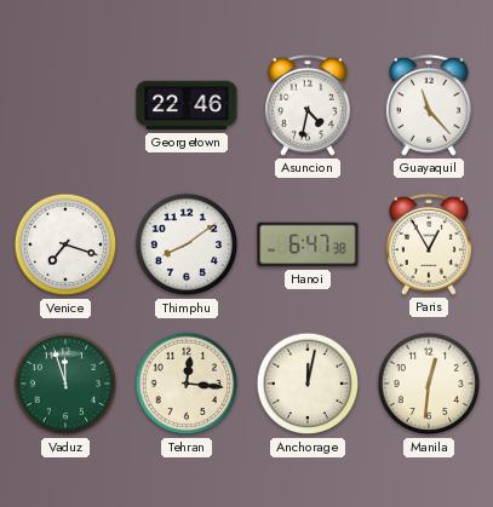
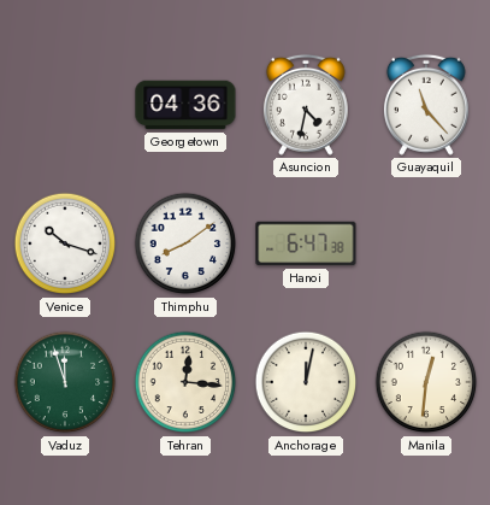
Georgetown: 22:46 -> 04:36 (185, 105)
Venice: 7:18 -> 10:18 (65, 243)
Paris: 12:55 -> none (429, 244)
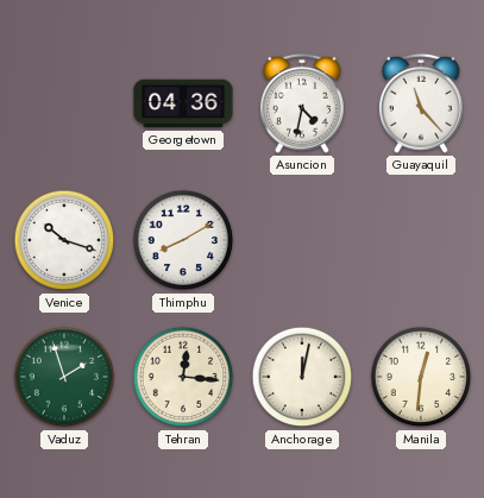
Thimphu: 8:09 -> 8:10 (183, 240)
Hanoi: 6:47 -> none (306, 243)
Vaduz: 11:57 -> 1:57 (64, 377)
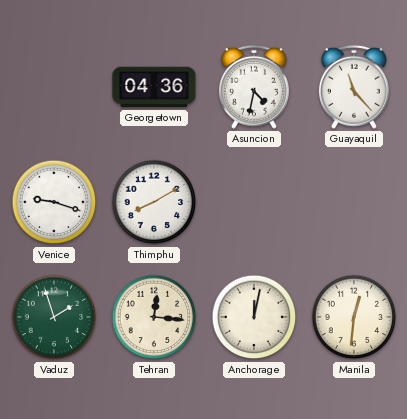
Venice: 10:18 -> 9:18 (54, 202)
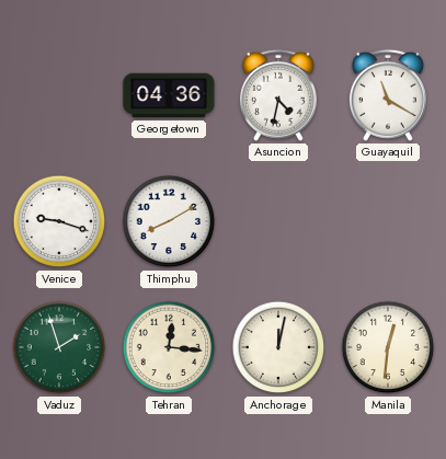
Guayaquil: 11:23 -> 11:20 (388, 95)
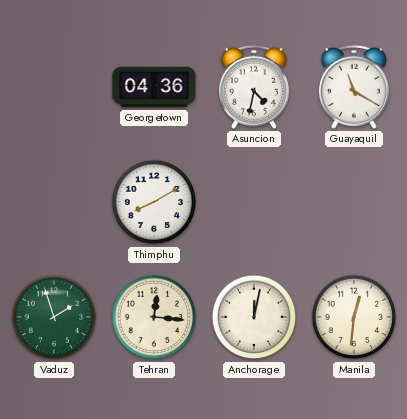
Venice: 9:18 -> none (59, 221)
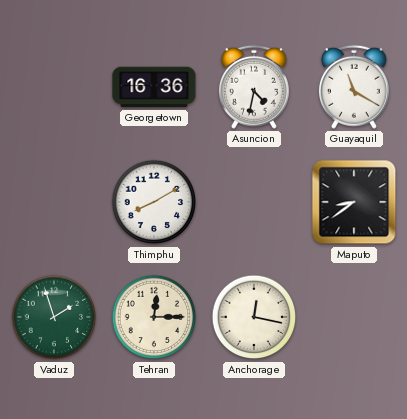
Georgetown: 04:36 -> 16:36 (154, 87)
Maputo: none -> 8:39 (354, 202)
Tehran: 12:16 -> 12:15 (154, 317)
Anchorage: 12:02 -> 12:17 (254, 317)
Manila: 12:31 -> none (354, 317)
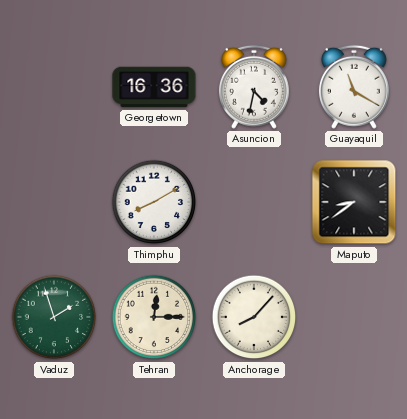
Anchorage: 12:17 -> 8:07 (254, 317)
